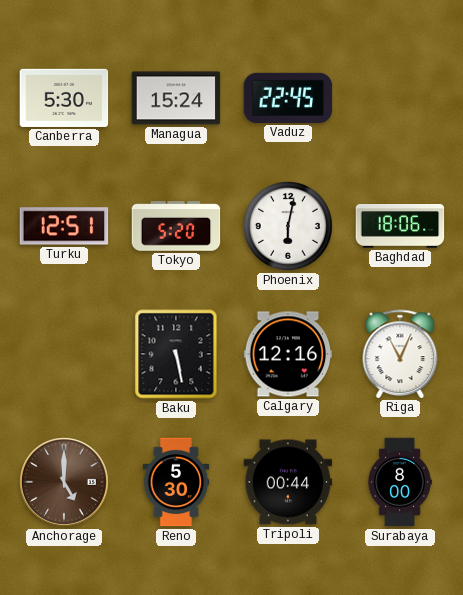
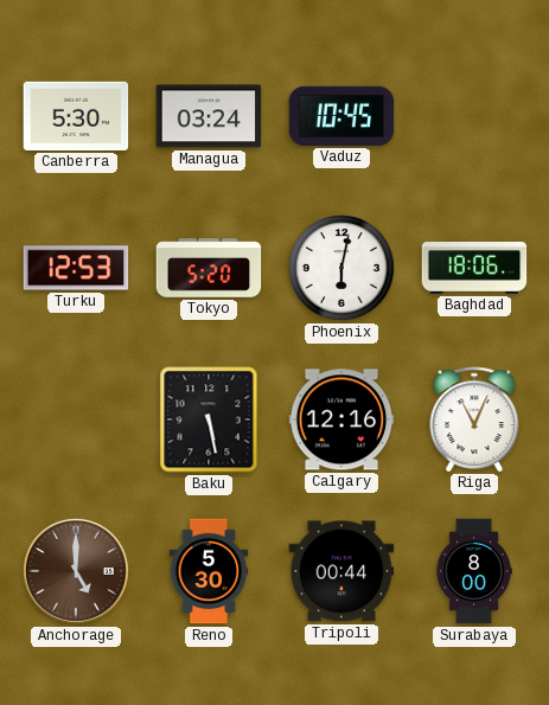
Managua: 15:24 -> 03:24 (209, 116)
Vaduz: 22:45 -> 10:45 (341, 116)
Turku: 12:51 -> 12:53 (76, 268)
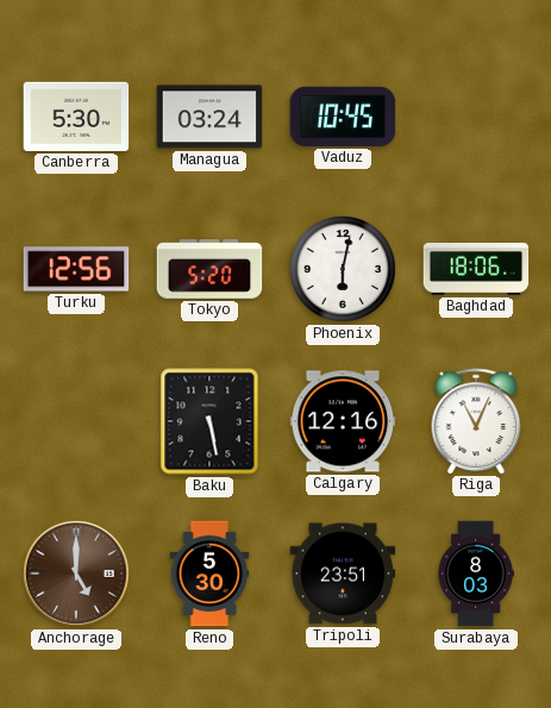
Turku: 12:53 -> 12:56 (76, 269)
Tripoli: 00:44 -> 23:51 (343, 574)
Surabaya: 8:00 -> 8:03 (476, 574)
